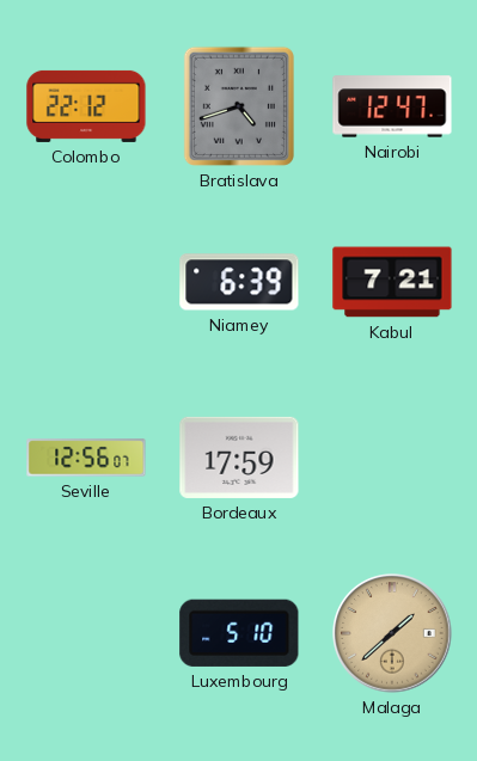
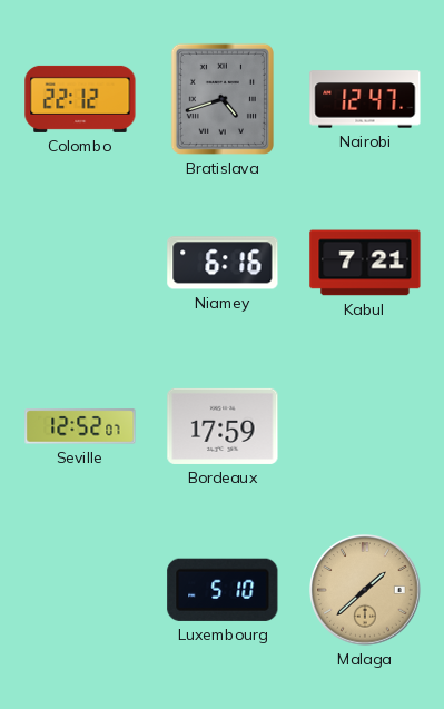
Niamey: 6:39 -> 6:16 (223, 263)
Seville: 12:56 -> 12:52 (80, 426)
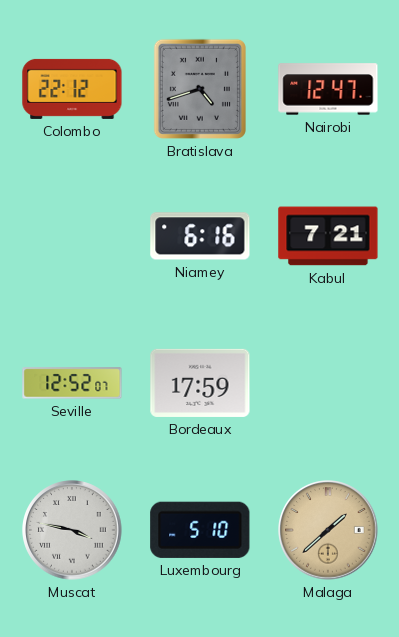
Muscat: none -> 3:47 (72, 530)
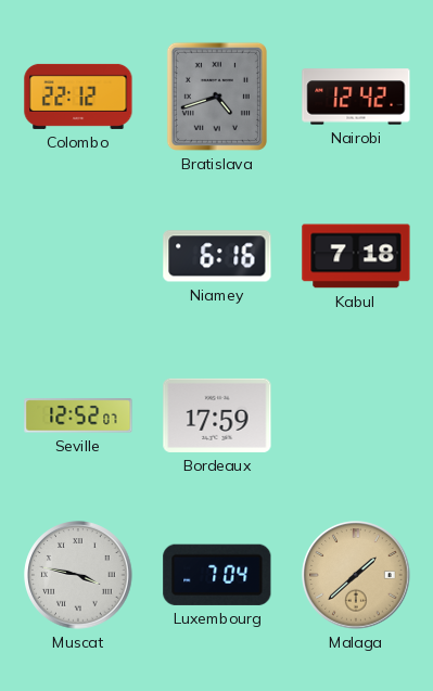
Nairobi: 12:47 -> 12:42 (356, 97)
Kabul: 7:21 -> 7:18 (356, 256)
Luxembourg: 5:10 -> 7:04 (217, 575)
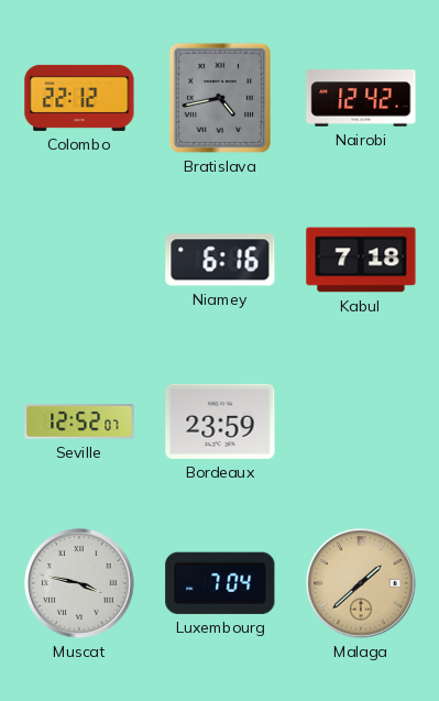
Bratislava: 4:42 -> 4:43 (220, 98)
Bordeaux: 17:59 -> 23:59 (220, 421)
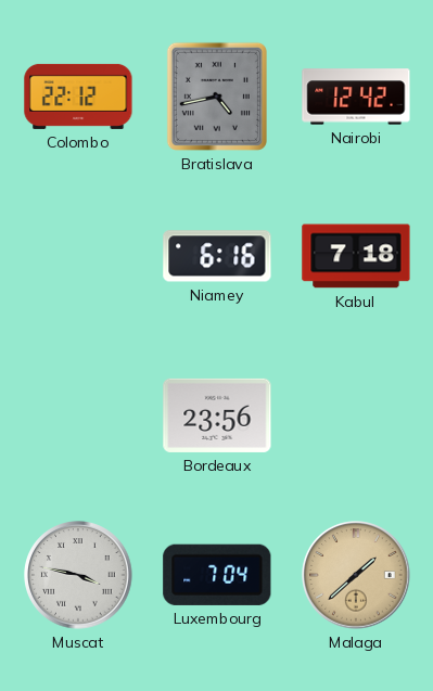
Seville: 12:52 -> none (79, 421)
Bordeaux: 23:59 -> 23:56 (217, 415)
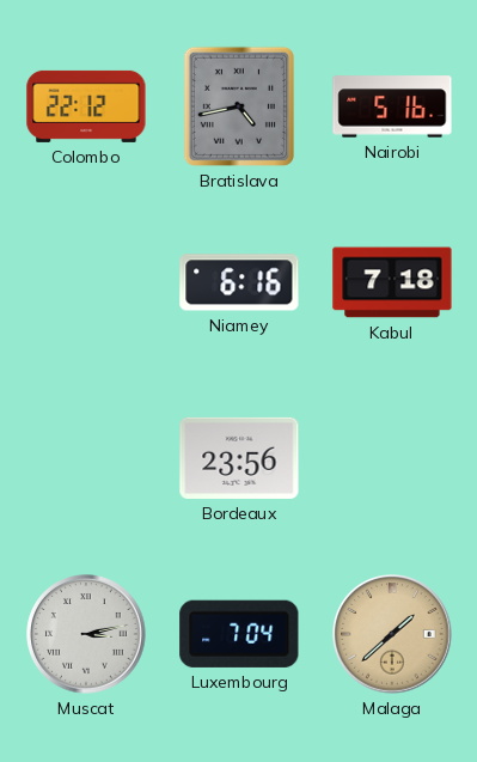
Nairobi: 12:42 -> 5:16 (392, 106)
Muscat: 3:47 -> 3:13 (86, 634)
